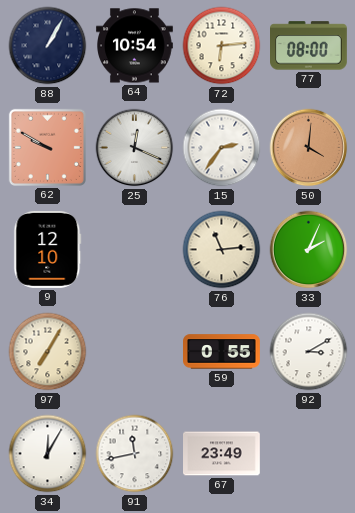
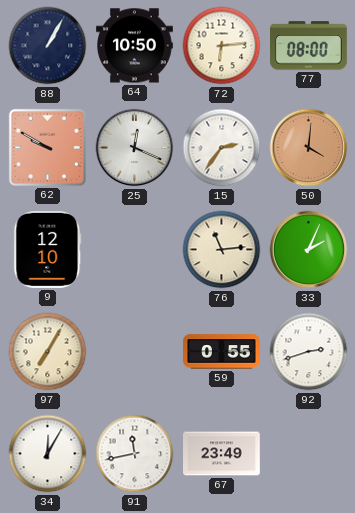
64: 10:54 -> 10:50 (135, 46)
92: 3:10 -> 2:42 (309, 352)
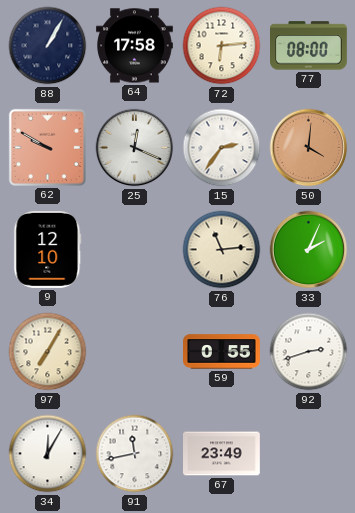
64: 10:50 -> 17:58 (135, 46)
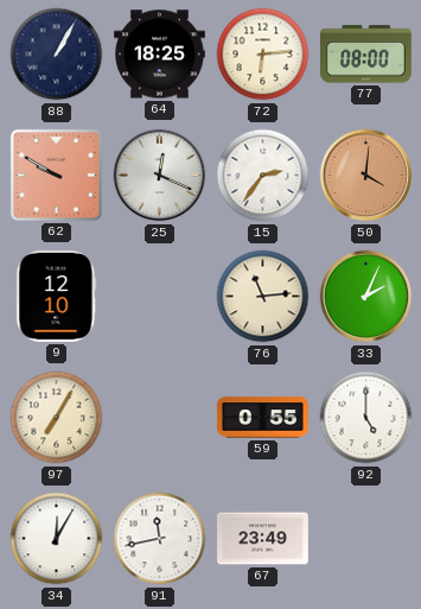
64: 17:58 -> 18:25 (160, 55)
92: 2:42 -> 5:00 (366, 418)
